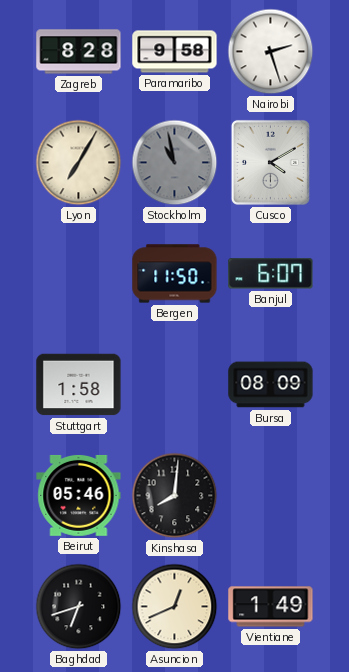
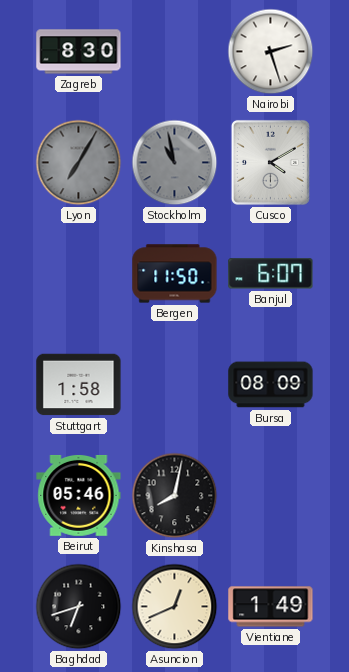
Zagreb: 8:28 -> 8:30 (79, 52)
Paramaribo: 9:58 -> none (175, 52)
Lyon dial: cream -> grey (79, 163)
Kinshasa: 8:01 -> 8:02 (175, 496)
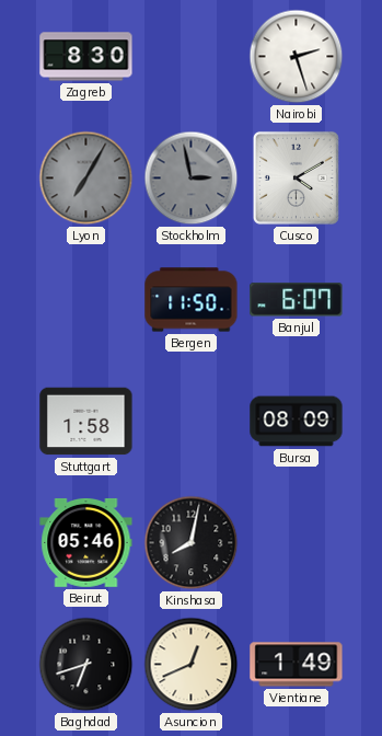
Stockholm: 10:58 -> 2:58 (192, 179)
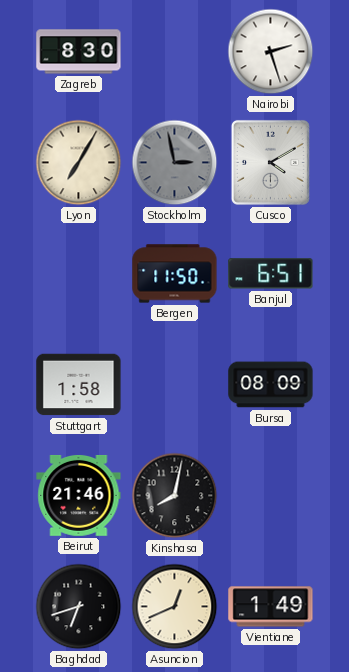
Lyon dial: grey -> cream (79, 163)
Banjul: 6:07 -> 6:51 (271, 274)
Beirut: 05:46 -> 21:46 (79, 495)
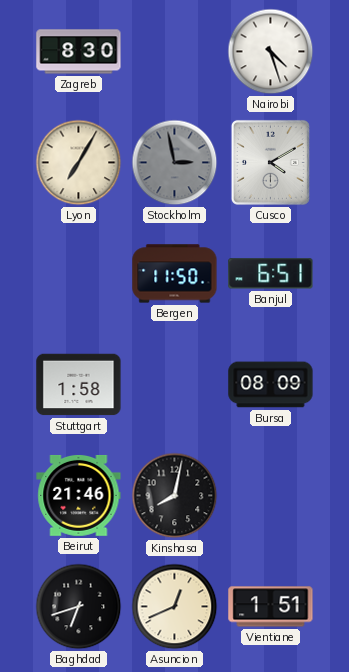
Nairobi: 2:27 -> 4:27 (271, 52)
Vientiane: 1:49 -> 1:51 (271, 607)
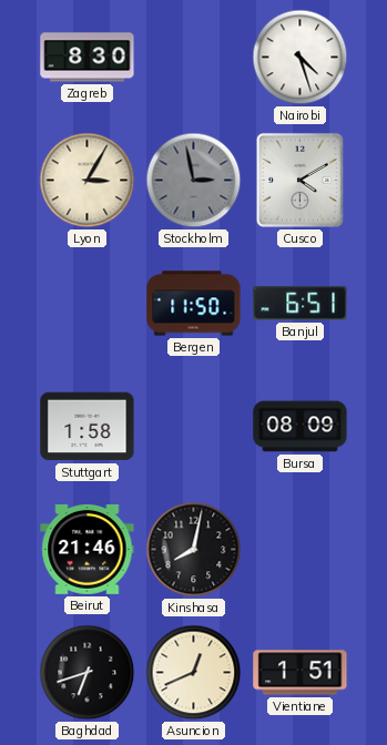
Lyon: 7:05 -> 3:05 (88, 181)
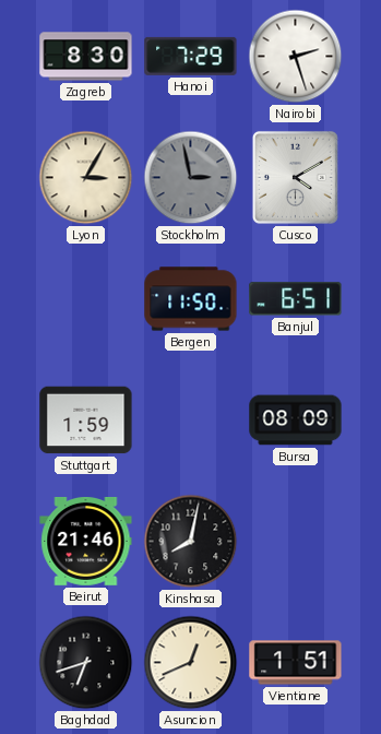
Hanoi: none -> 7:29 (191, 56)
Nairobi: 4:27 -> 2:27 (296, 57)
Stuttgart: 1:58 -> 1:59 (86, 421)
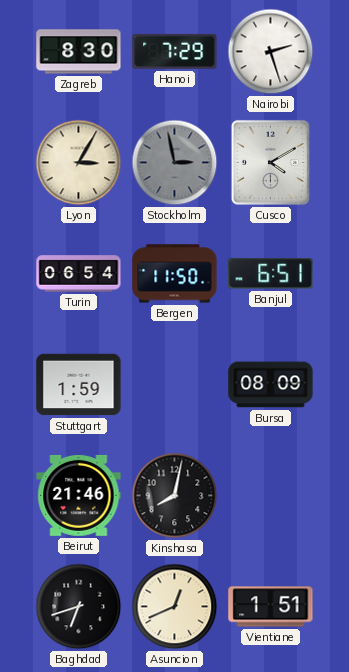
Turin: none -> 06:54 (79, 274)
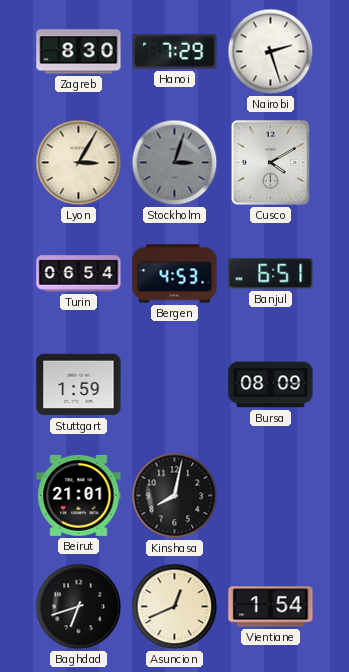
Stockholm: 2:58 -> 3:03 (175, 163)
Bergen: 11:50 -> 4:53 (175, 274)
Beirut: 21:46 -> 21:01 (79, 495)
Vientiane: 1:51 -> 1:54 (271, 607)
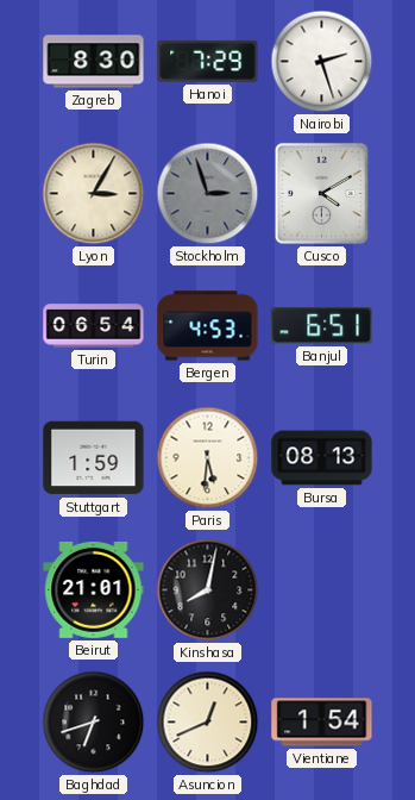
Stockholm: 3:03 -> 2:57 (208, 194)
Paris: none -> 5:31 (208, 458)
Bursa: 08:09 -> 08:13 (322, 458)
